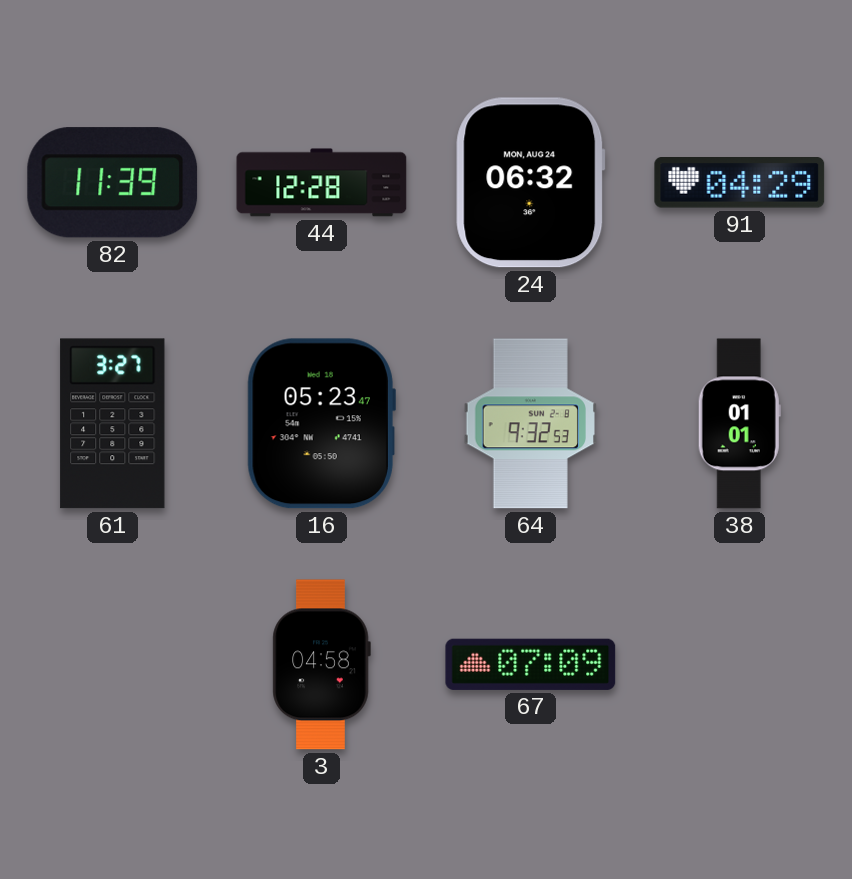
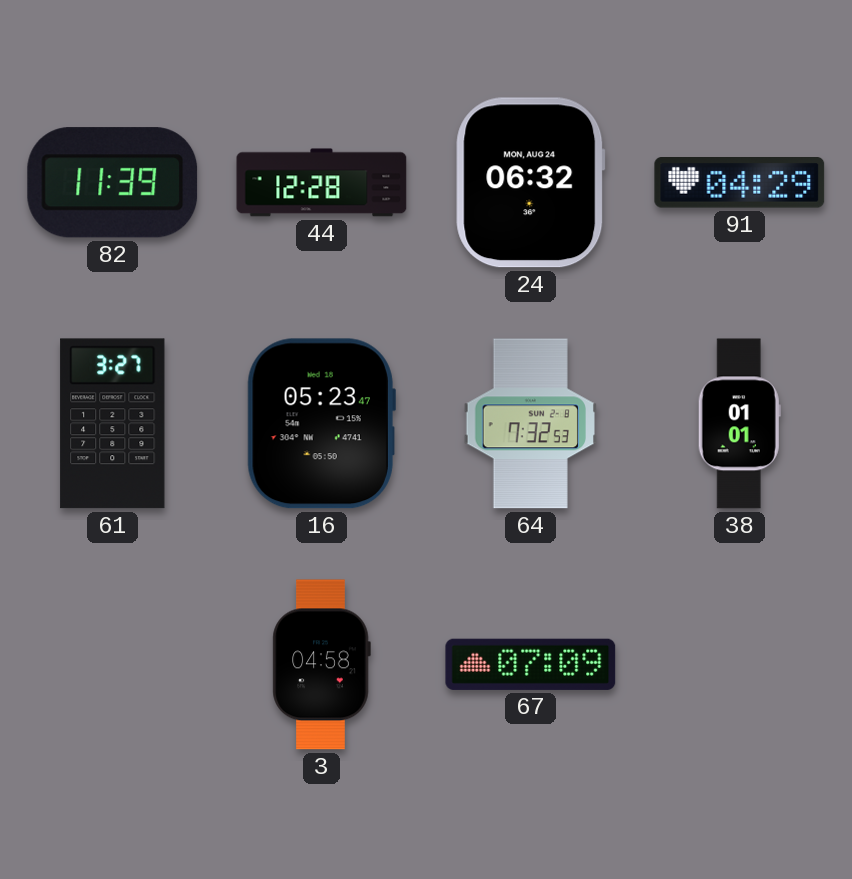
64: 9:32 -> 7:32 (530, 424)
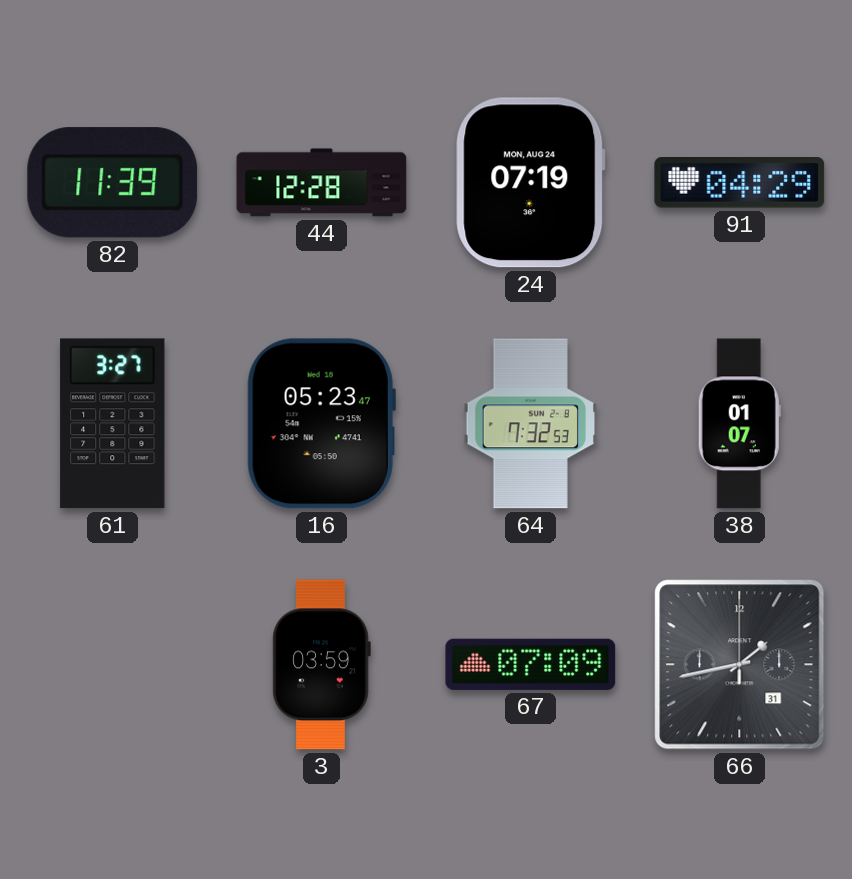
24: 06:32 -> 07:19 (531, 183)
38: 01:01 -> 01:07 (739, 424)
3: 04:58 -> 03:59 (321, 665)
66: none -> 1:43 (740, 665)
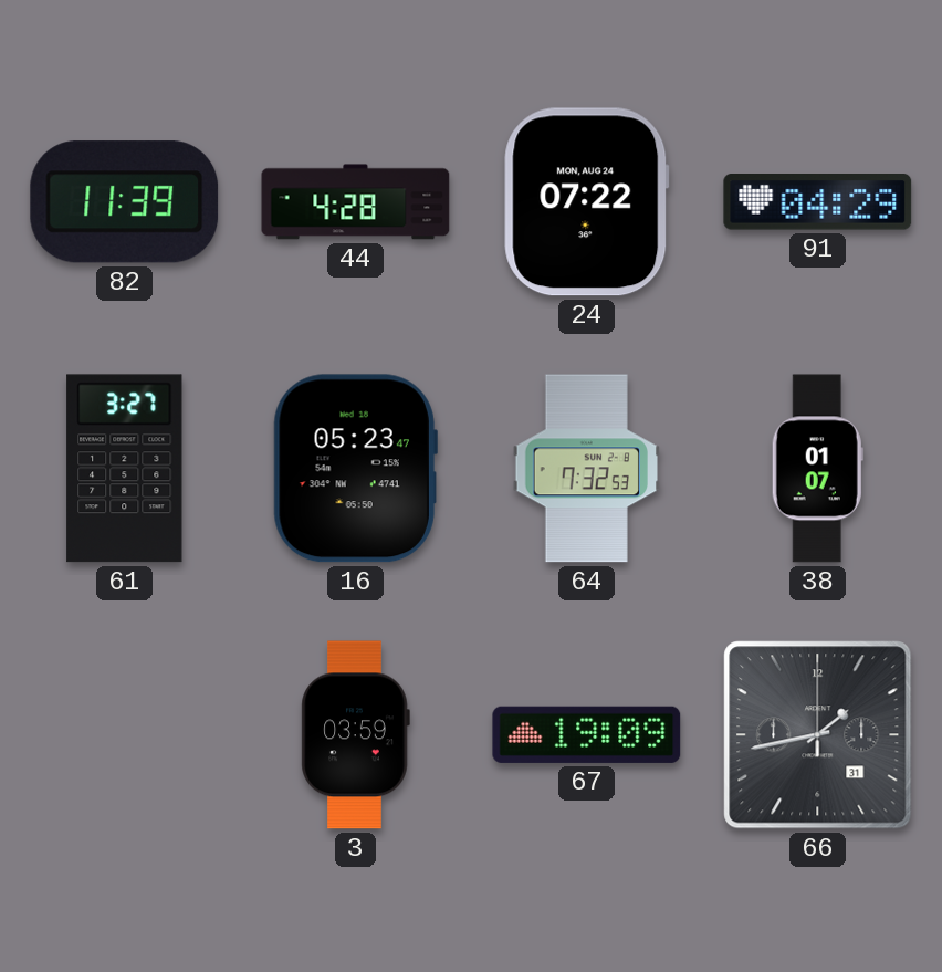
44: 12:28 -> 4:28 (356, 202)
24: 07:19 -> 07:22 (587, 202)
67: 07:09 -> 19:09 (587, 734)
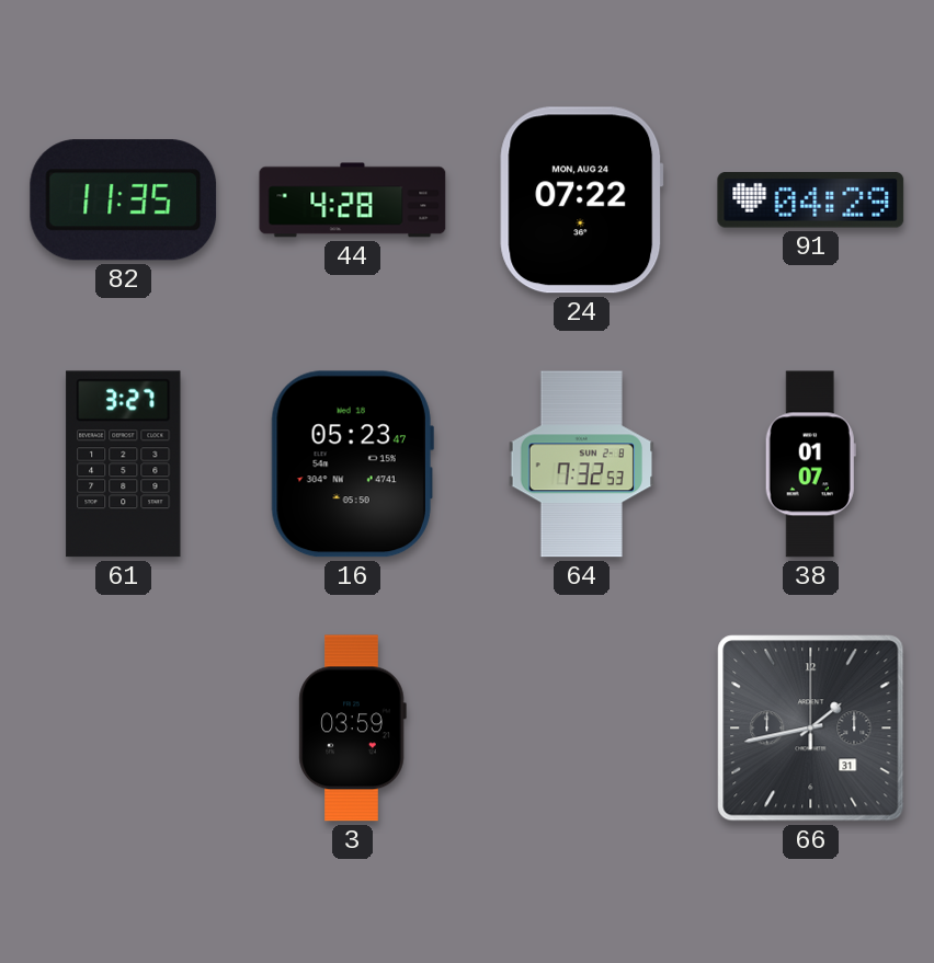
82: 11:39 -> 11:35 (124, 200)
67: 19:09 -> none (587, 734)
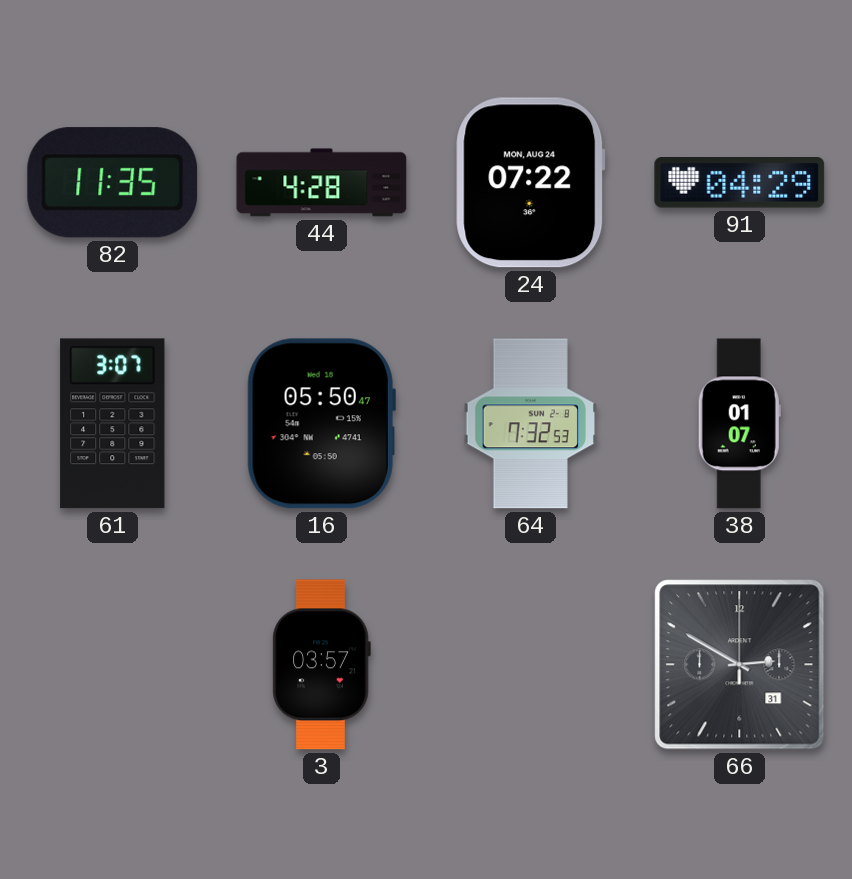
61: 3:27 -> 3:07 (113, 424)
16: 05:23 -> 05:50 (321, 424)
3: 03:59 -> 03:57 (321, 665)
66: 1:43 -> 2:50 (740, 665)
